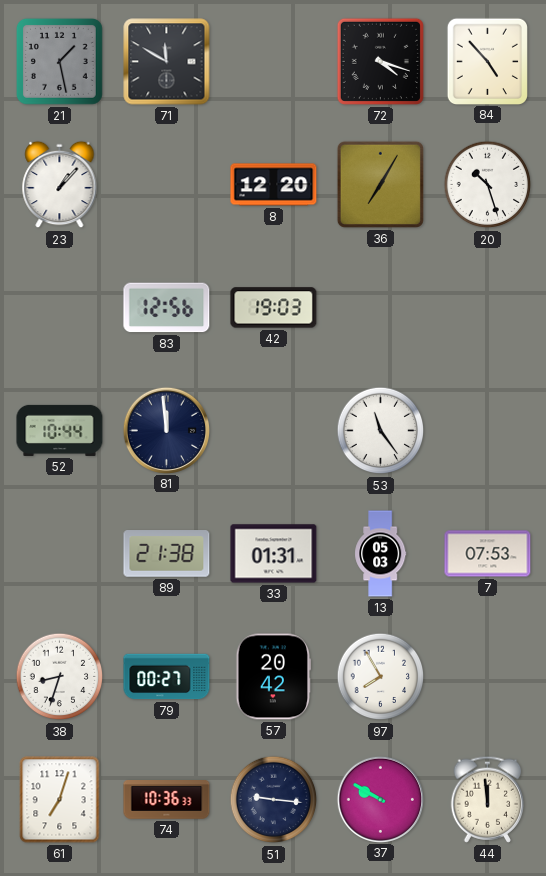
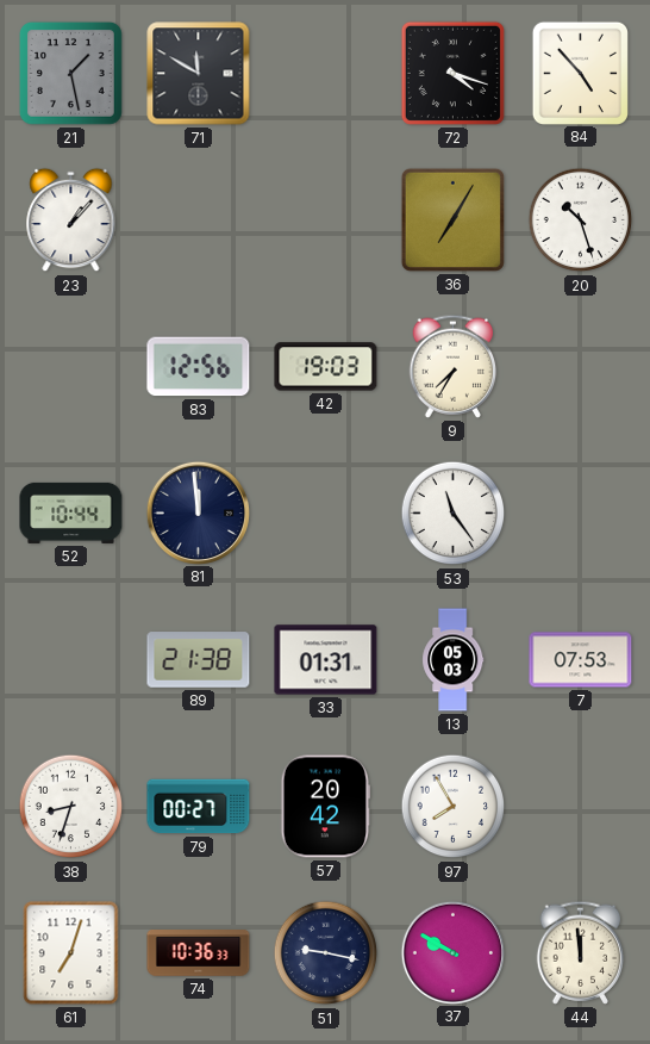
8: 12:20 -> none (274, 185)
9: none -> 7:35 (454, 366)
51: 9:16 -> 9:17 (326, 953)
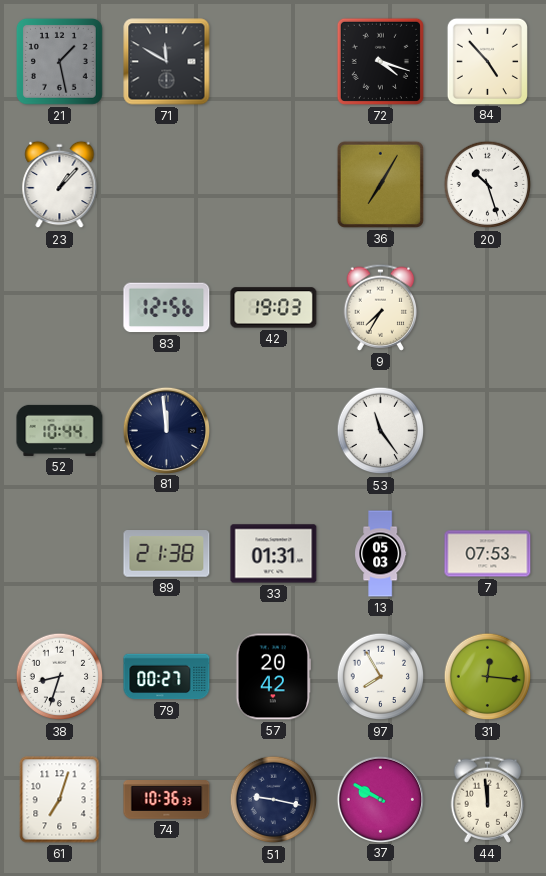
31: none -> 12:16 (488, 677)
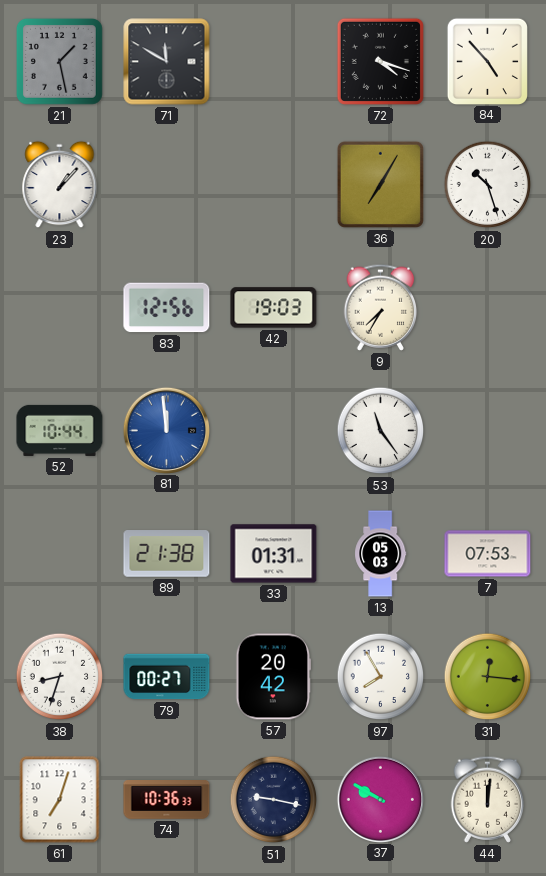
81 dial: navy -> blue (166, 430)
44: 11:59 -> 12:01 (488, 799)
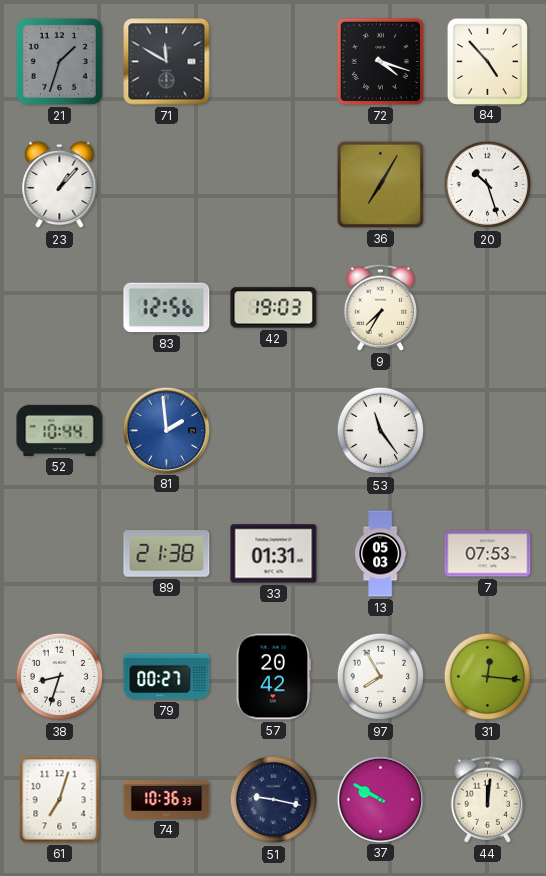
21: 1:28 -> 1:33 (59, 61)
81: 11:59 -> 1:59 (166, 430)
